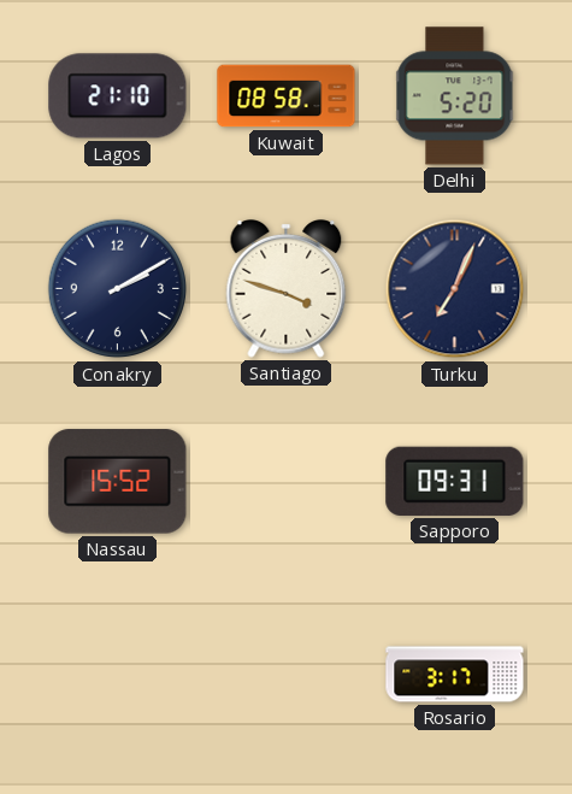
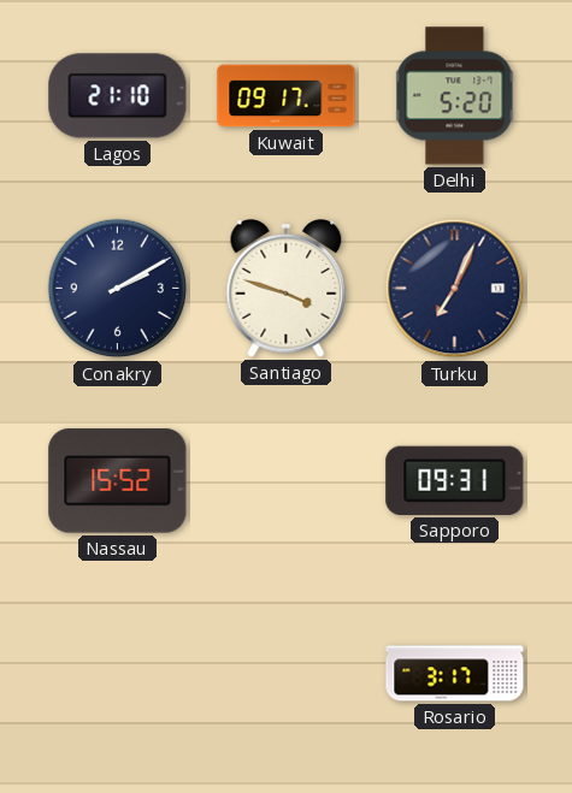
Kuwait: 08:58 -> 09:17 (287, 96)
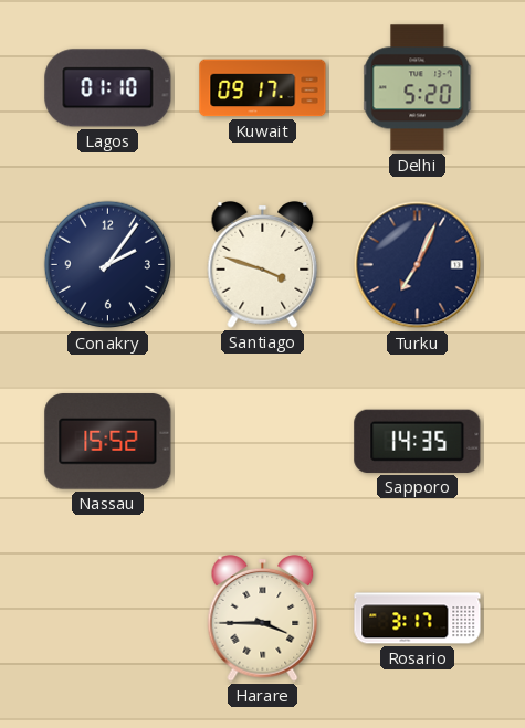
Lagos: 21:10 -> 01:10 (108, 88)
Conakry: 2:10 -> 2:06 (108, 265)
Sapporo: 09:31 -> 14:35 (418, 441)
Harare: none -> 3:45 (263, 619)
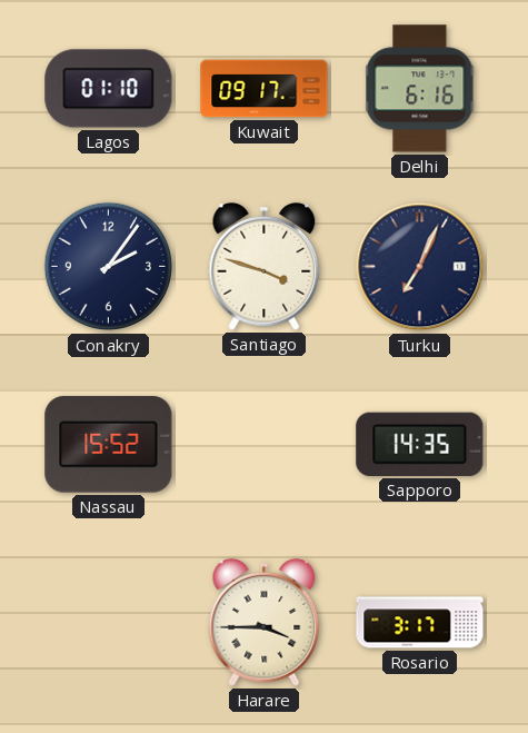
Delhi: 5:20 -> 6:16 (420, 89)
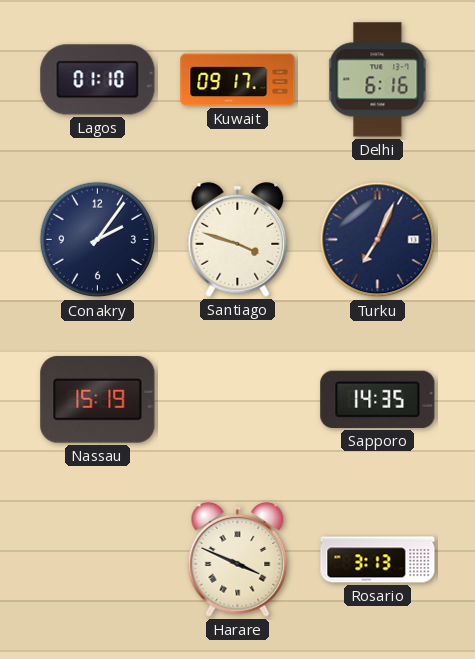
Nassau: 15:52 -> 15:19 (98, 400)
Harare: 3:45 -> 3:49 (238, 560)
Rosario: 3:17 -> 3:13 (378, 560)
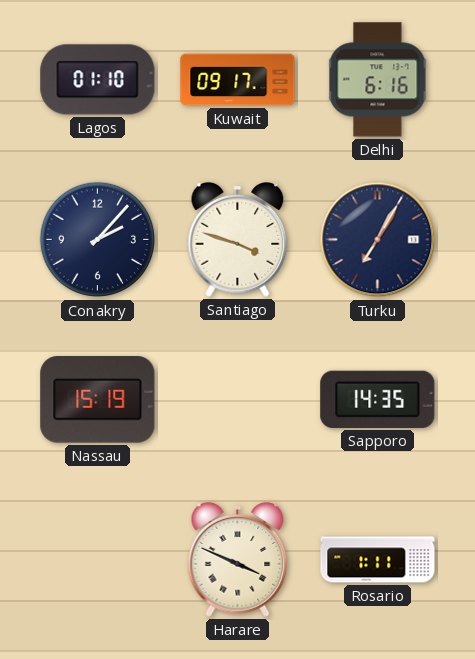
Conakry: 2:06 -> 2:07 (98, 240)
Turku: 7:04 -> 7:05 (378, 240)
Rosario: 3:13 -> 1:11 (378, 560)
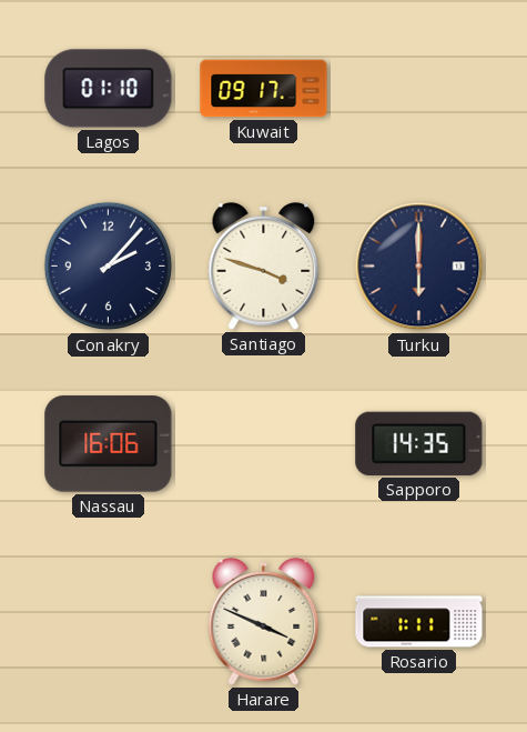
Delhi: 6:16 -> none (378, 80)
Turku: 7:05 -> 6:00 (419, 267)
Nassau: 15:19 -> 16:06 (109, 444)
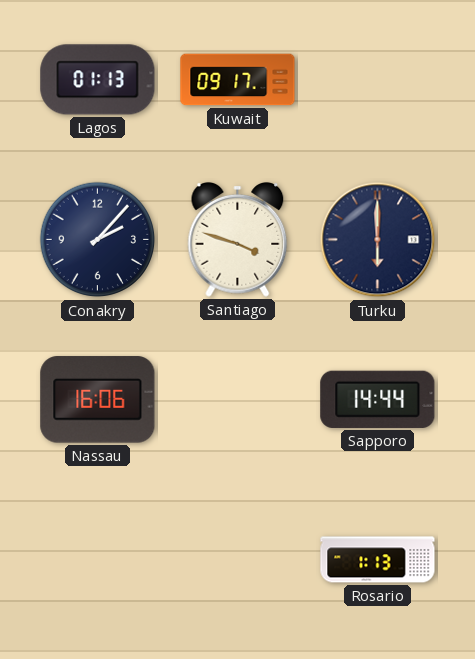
Lagos: 01:10 -> 01:13 (98, 80)
Sapporo: 14:35 -> 14:44 (378, 399)
Harare: 3:49 -> none (264, 622)
Rosario: 1:11 -> 1:13 (378, 560)
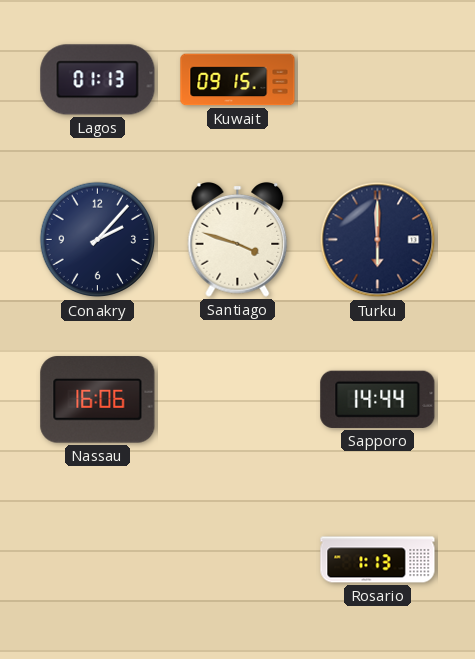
Kuwait: 09:17 -> 09:15 (238, 80)
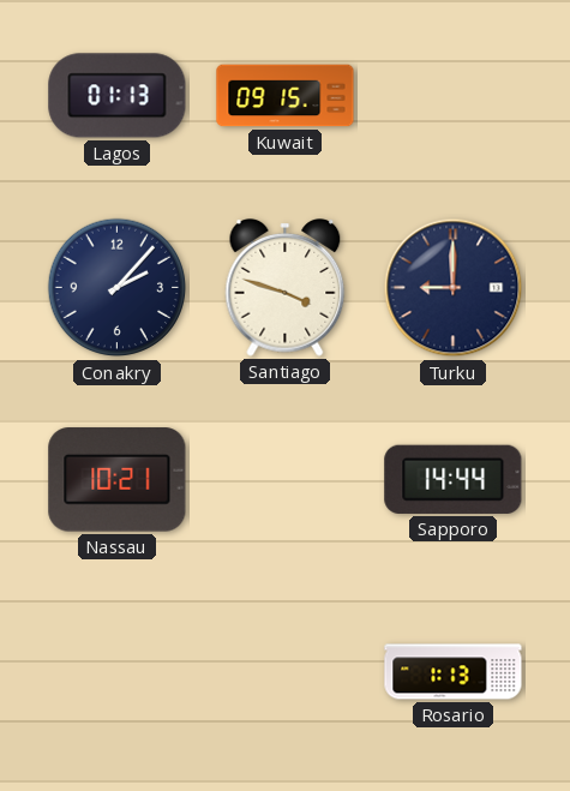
Turku: 6:00 -> 9:00 (454, 288)
Nassau: 16:06 -> 10:21 (118, 480)
